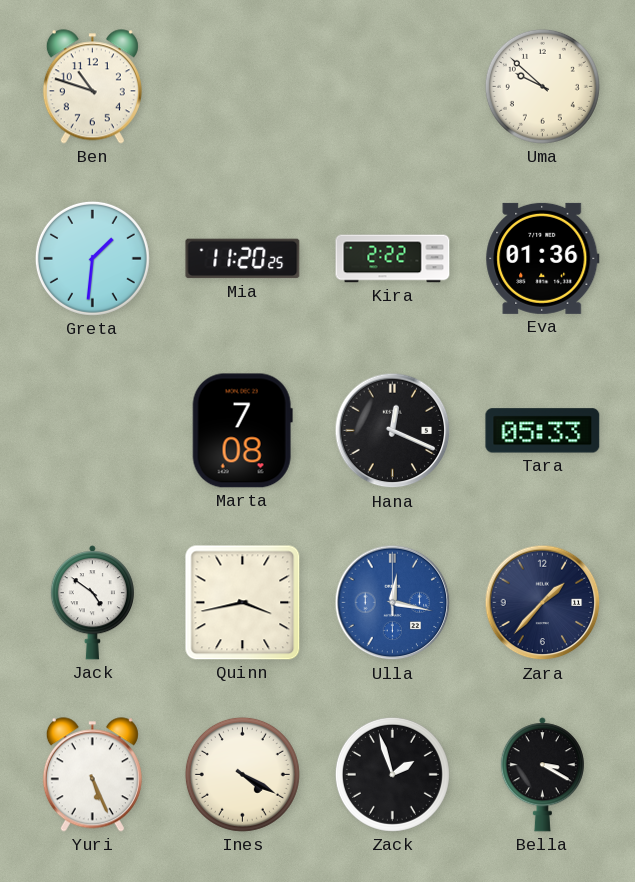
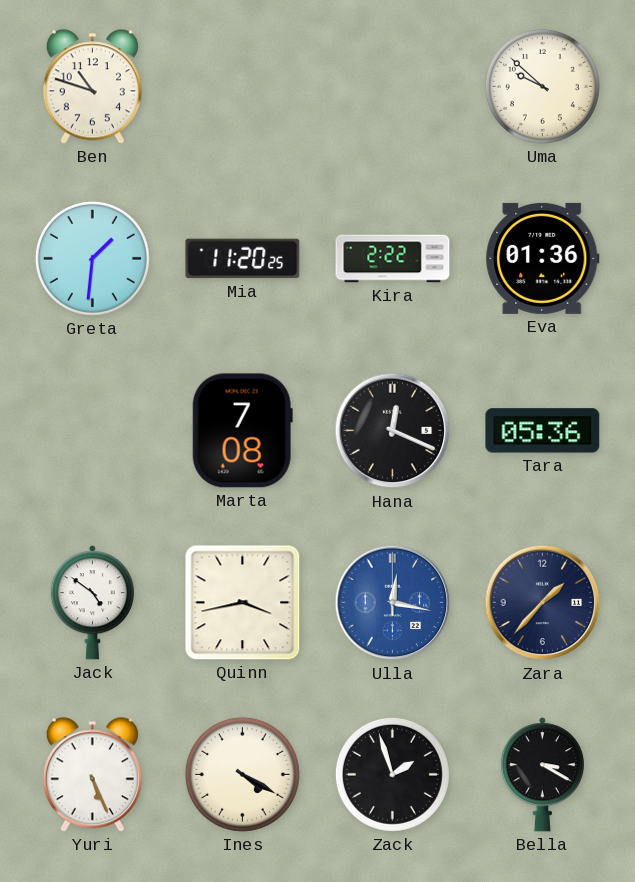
Tara: 05:33 -> 05:36 (543, 431)
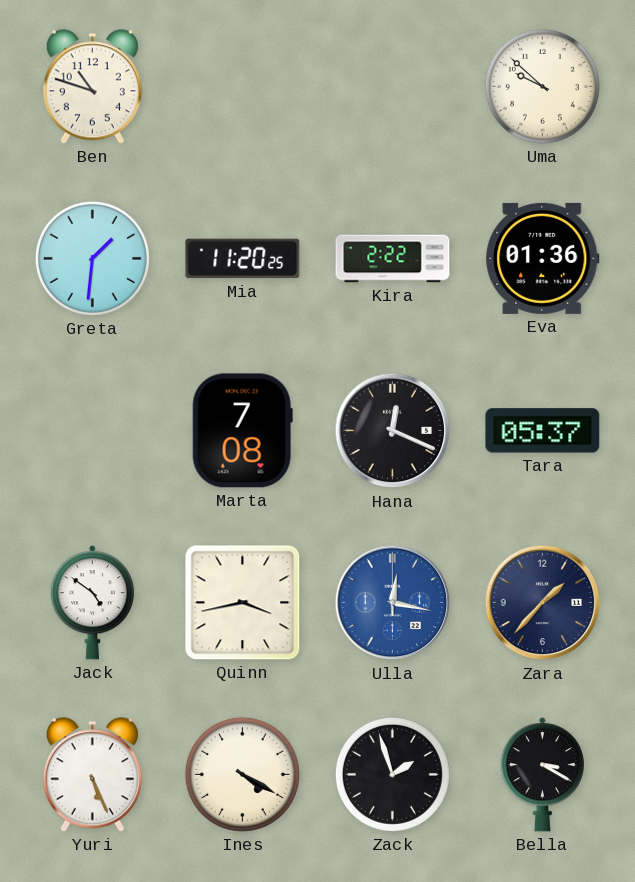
Tara: 05:36 -> 05:37 (543, 431)
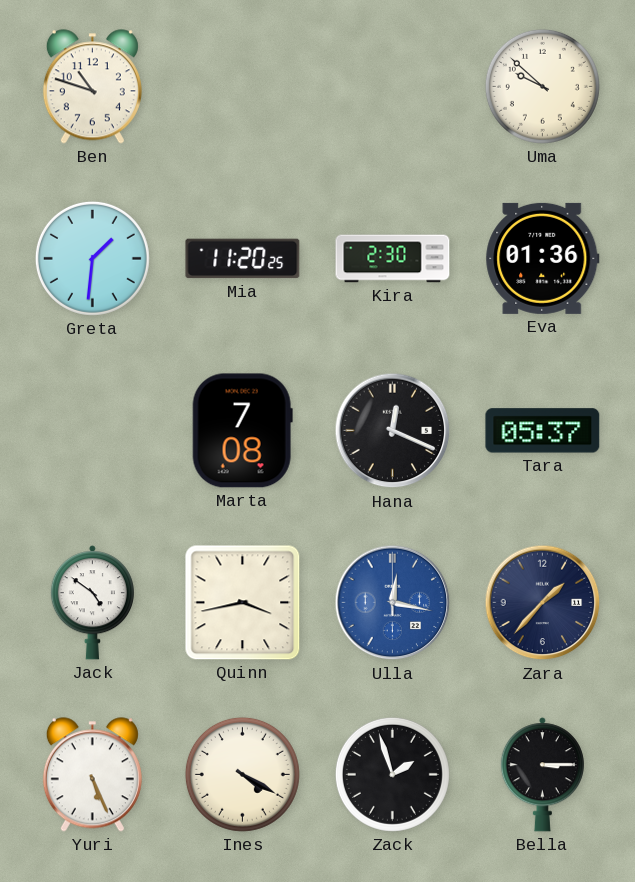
Kira: 2:22 -> 2:30 (393, 259)
Bella: 3:20 -> 3:15 (542, 775)
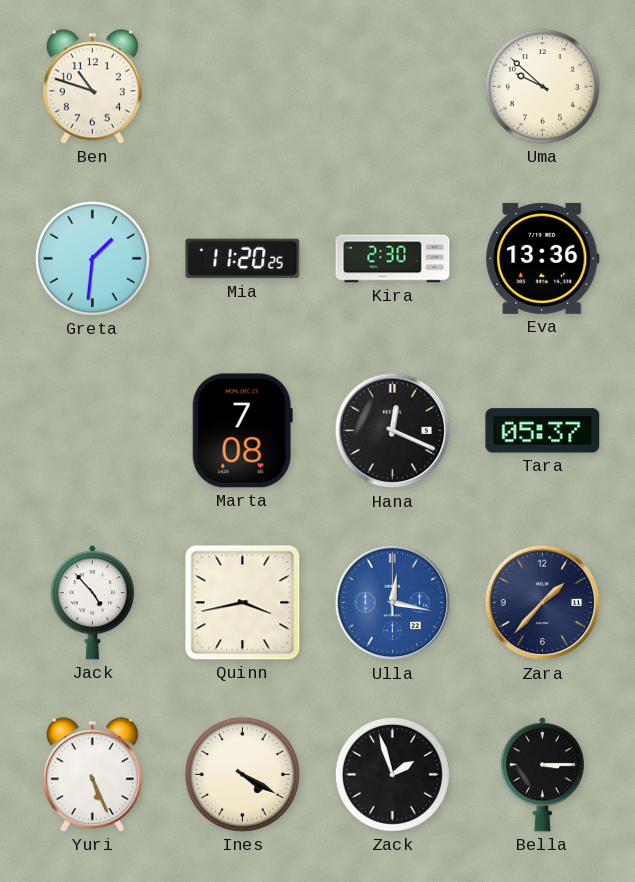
Eva: 01:36 -> 13:36 (543, 258)
Jack: 4:51 -> 4:53 (92, 603)
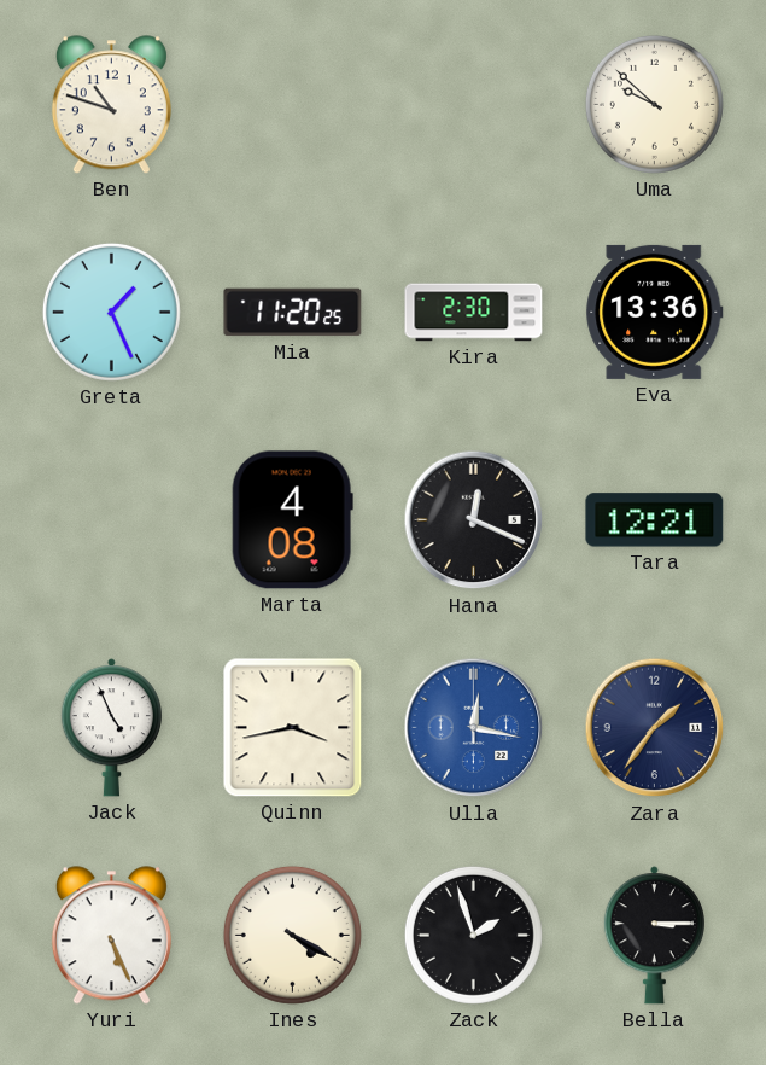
Greta: 1:31 -> 1:26 (111, 312)
Marta: 7:08 -> 4:08 (292, 520)
Tara: 05:37 -> 12:21 (655, 520)
Jack: 4:53 -> 4:56 (111, 728)
Zara: 1:37 -> 1:36 (655, 728)
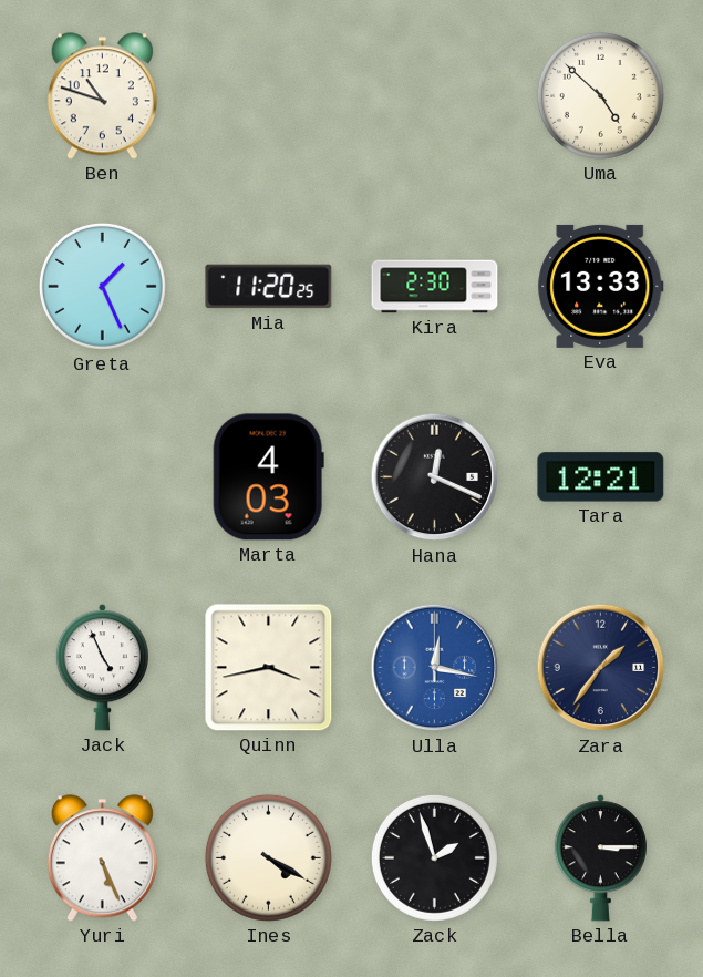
Uma: 9:52 -> 4:52 (600, 95)
Eva: 13:36 -> 13:33 (601, 286)
Marta: 4:08 -> 4:03 (268, 477)
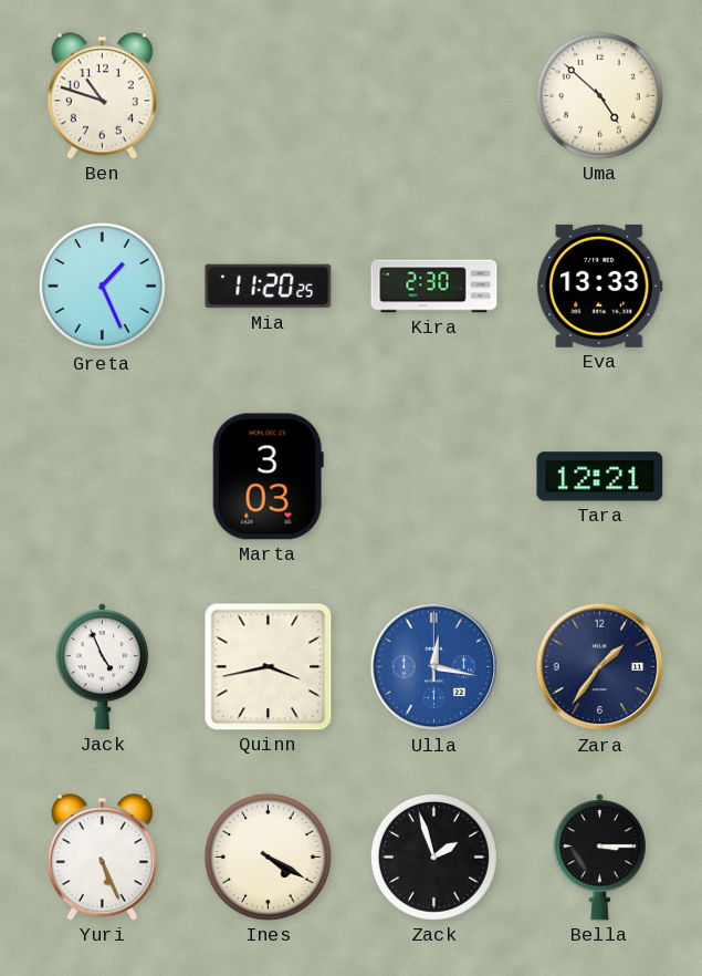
Marta: 4:03 -> 3:03 (268, 477)
Hana: 12:19 -> none (435, 477)
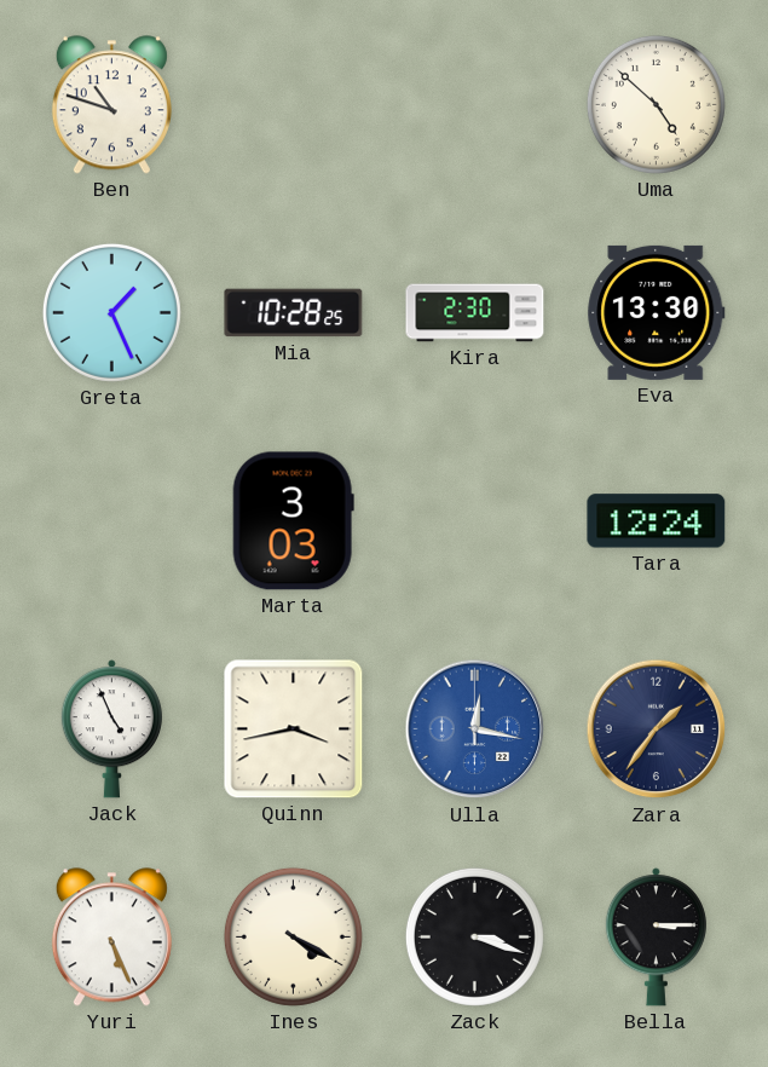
Mia: 11:20 -> 10:28 (294, 313)
Eva: 13:33 -> 13:30 (657, 312)
Tara: 12:21 -> 12:24 (657, 521)
Zack: 1:57 -> 3:18 (474, 936)
